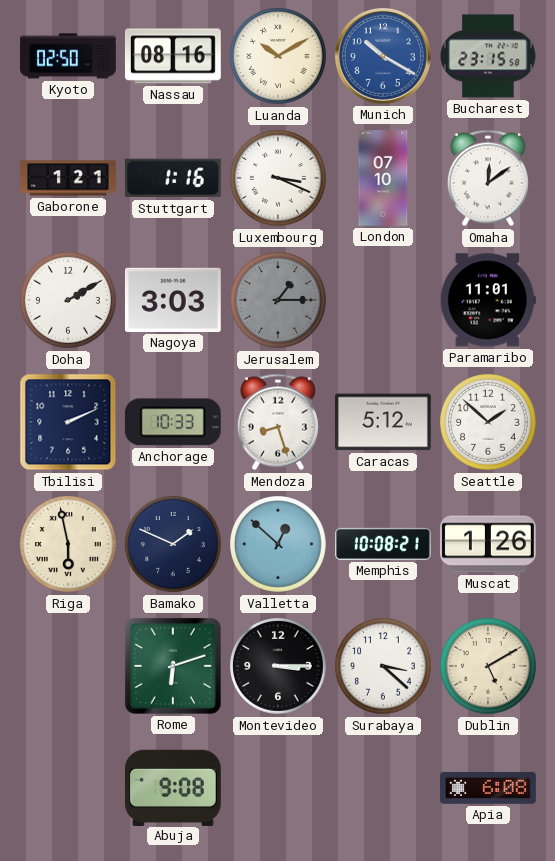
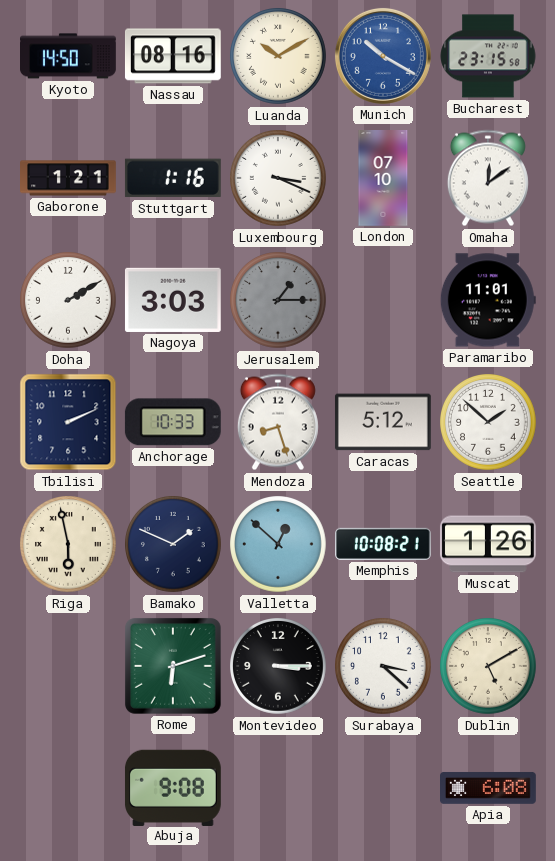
Kyoto: 02:50 -> 14:50 (69, 56)
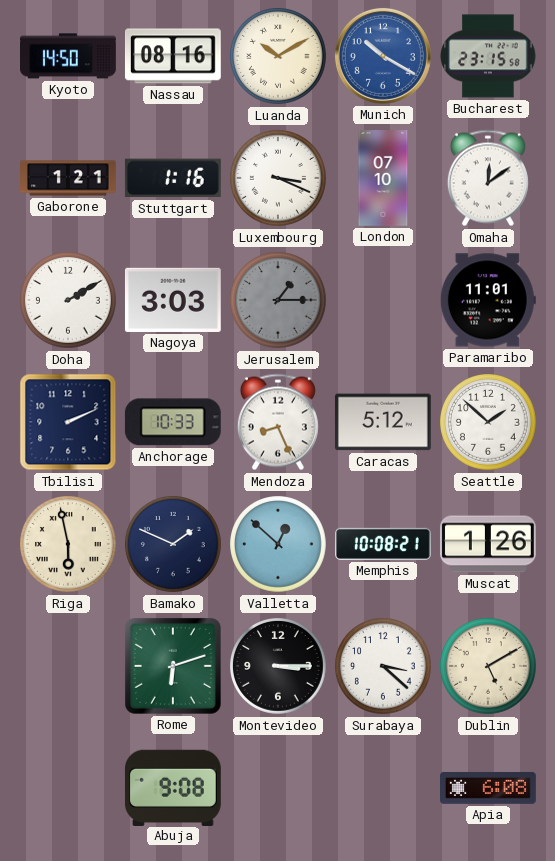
Mendoza: 8:27 -> 8:26 (278, 422)
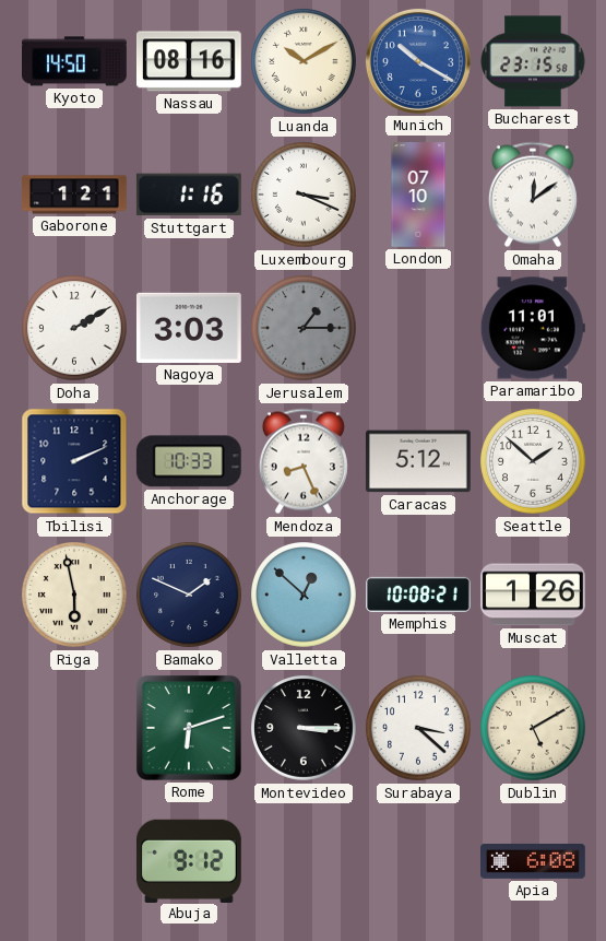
Abuja: 9:08 -> 9:12 (189, 860)
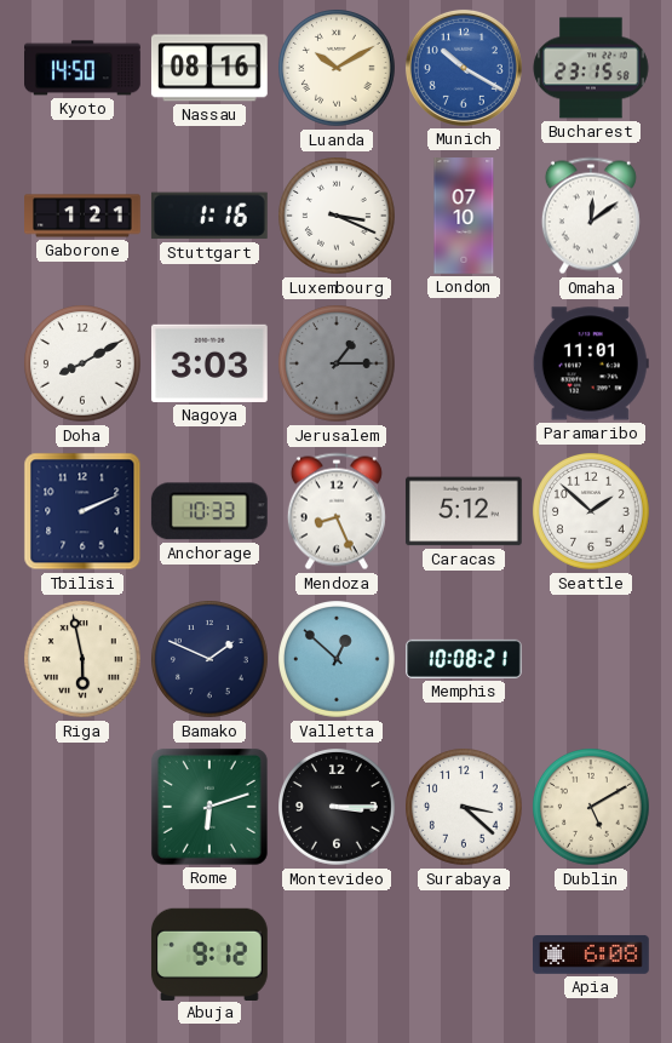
Doha: 2:10 -> 8:10 (84, 365)
Muscat: 1:26 -> none (533, 595)
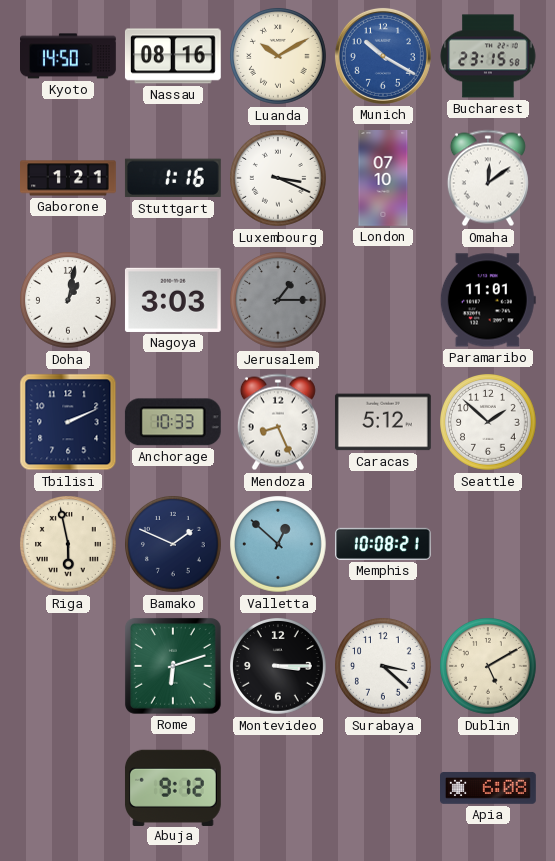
Doha: 8:10 -> 1:02 (69, 301)
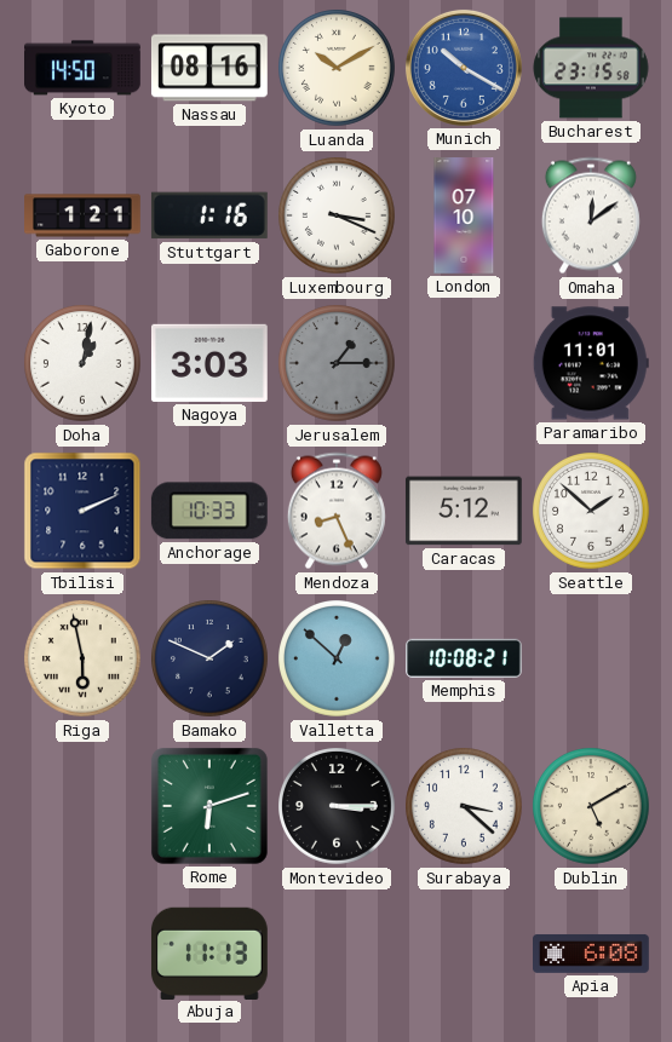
Abuja: 9:12 -> 11:13 (209, 952)
